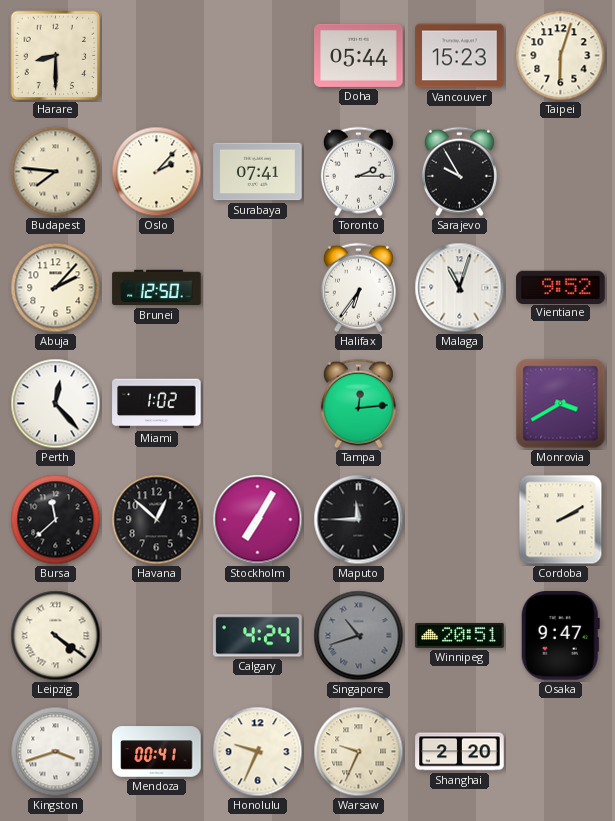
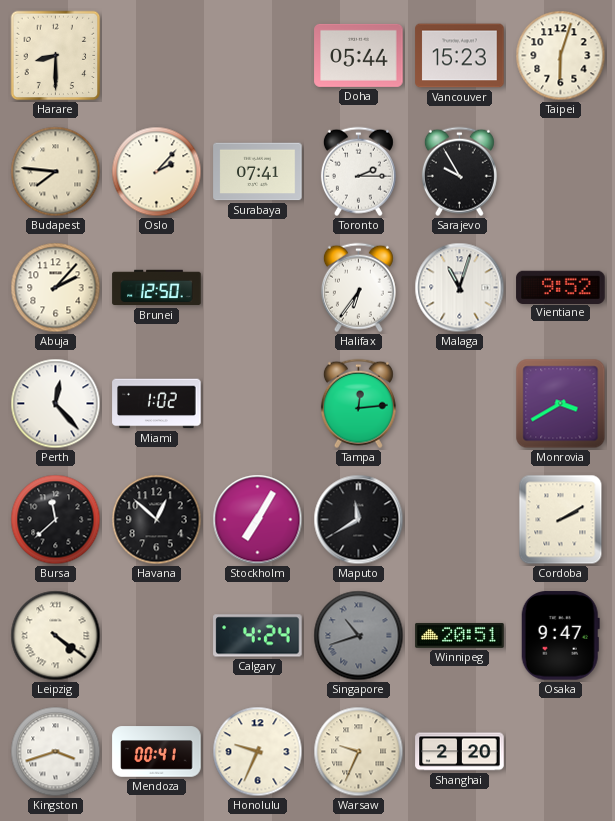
Maputo: 11:45 -> 11:40 (359, 520)
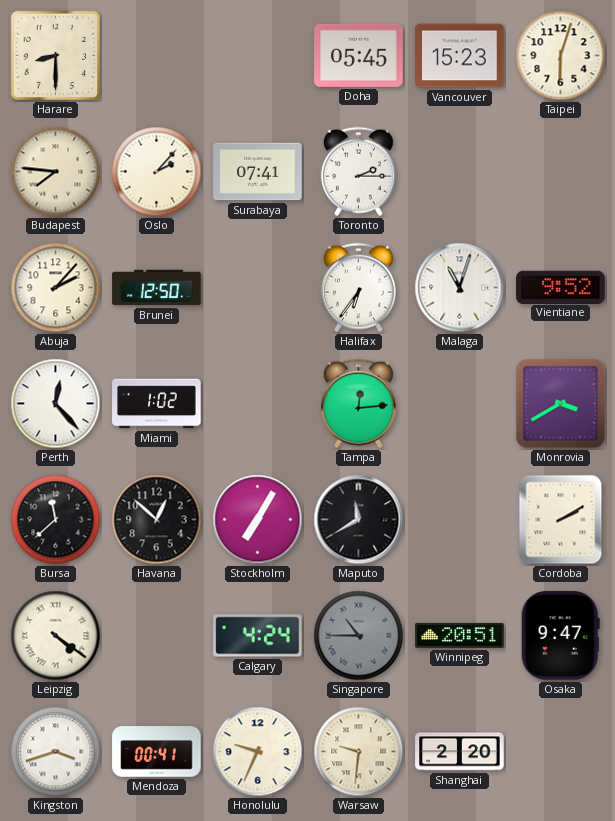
Doha: 05:44 -> 05:45 (359, 55)
Sarajevo: 9:55 -> none (459, 172)
Singapore: 10:42 -> 10:45 (359, 636)
Warsaw: 9:34 -> 9:31 (359, 752)
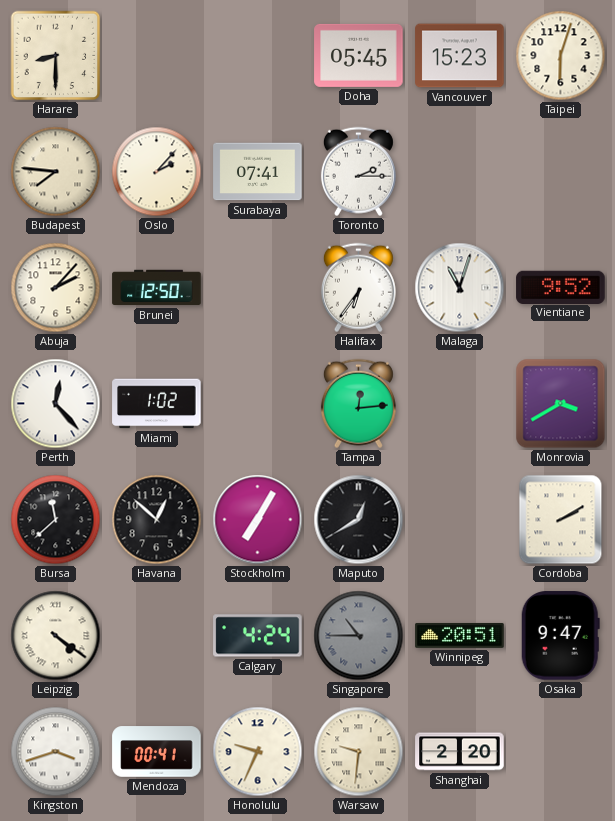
Maputo: 11:40 -> 12:40 (359, 520)
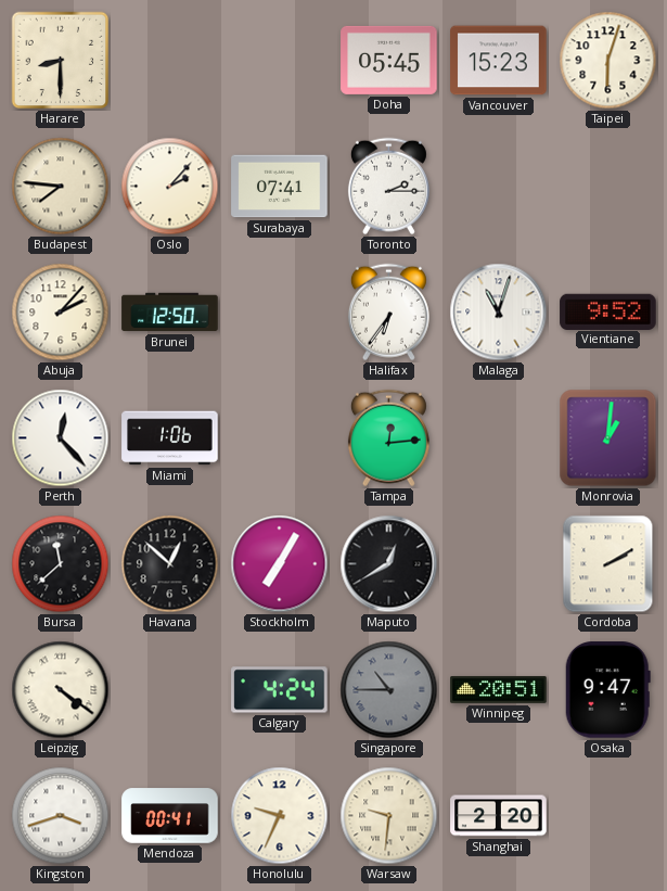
Miami: 1:02 -> 1:06 (170, 438)
Monrovia: 3:40 -> 1:01 (608, 438)
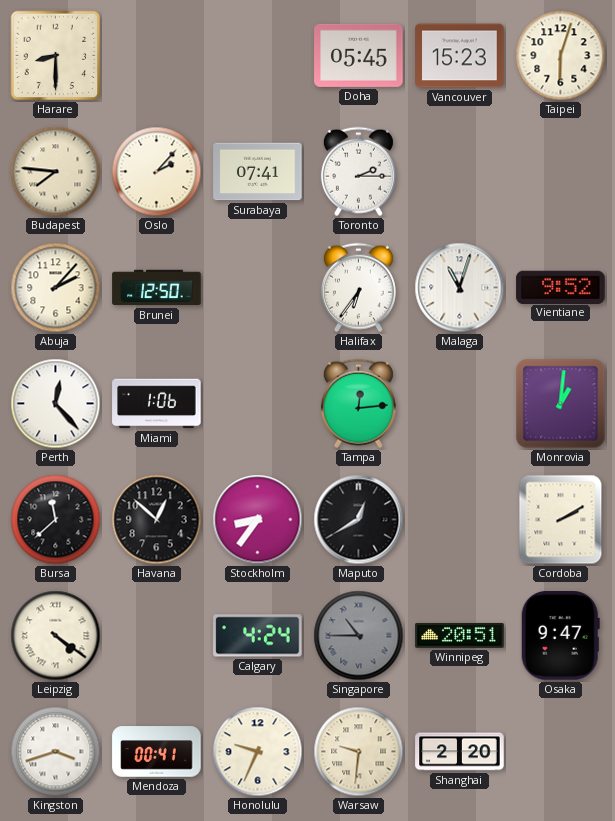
Stockholm: 7:05 -> 8:36 (258, 520)
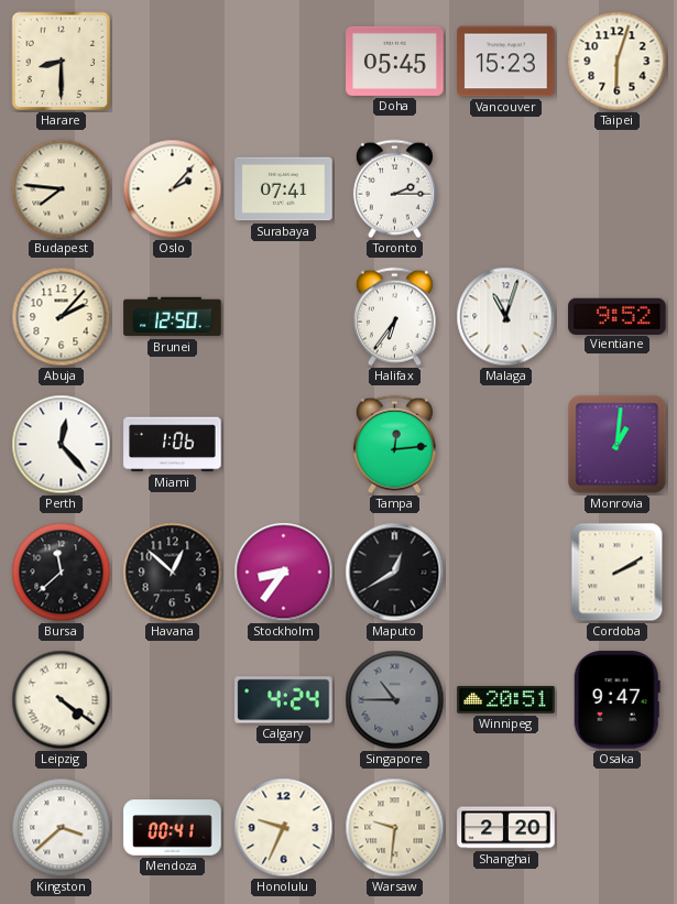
Kingston: 3:42 -> 3:38 (62, 828)
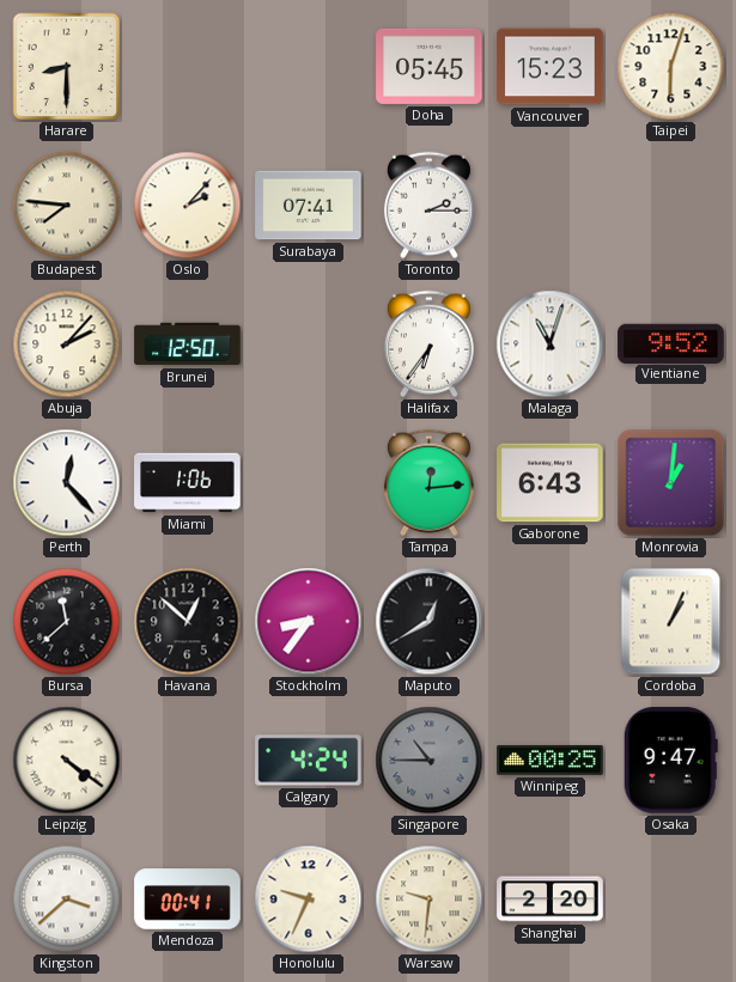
Gaborone: none -> 6:43 (551, 483)
Cordoba: 2:10 -> 1:04 (671, 622)
Winnipeg: 20:51 -> 00:25 (551, 760)
